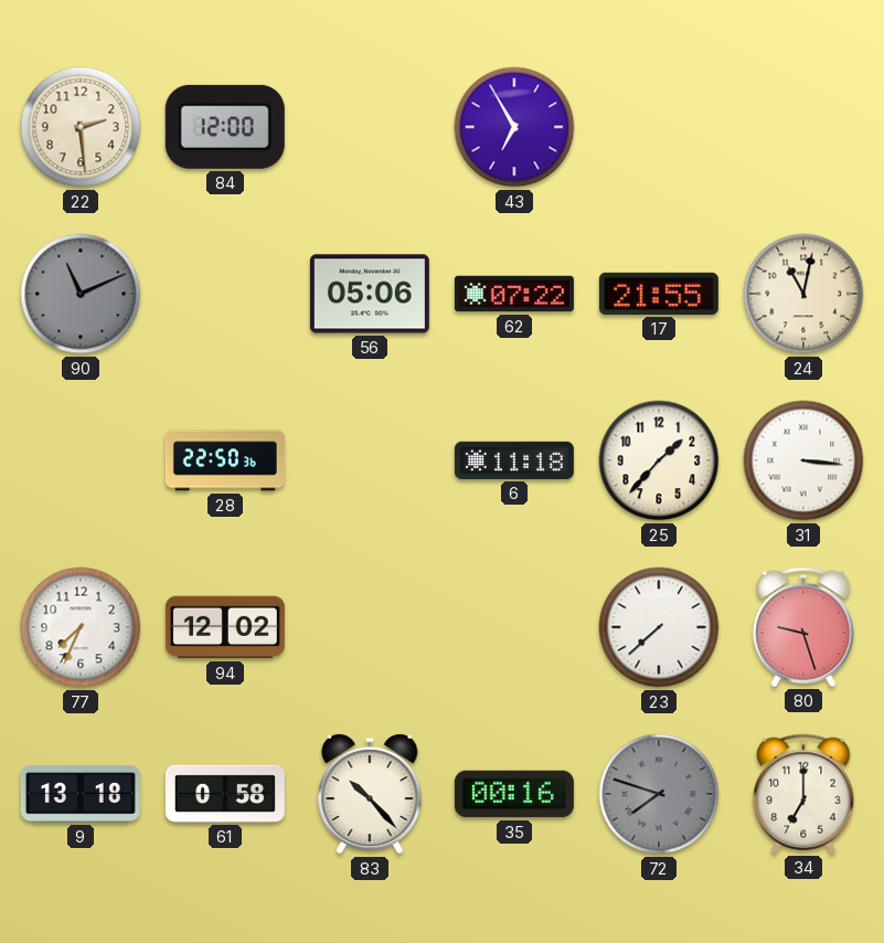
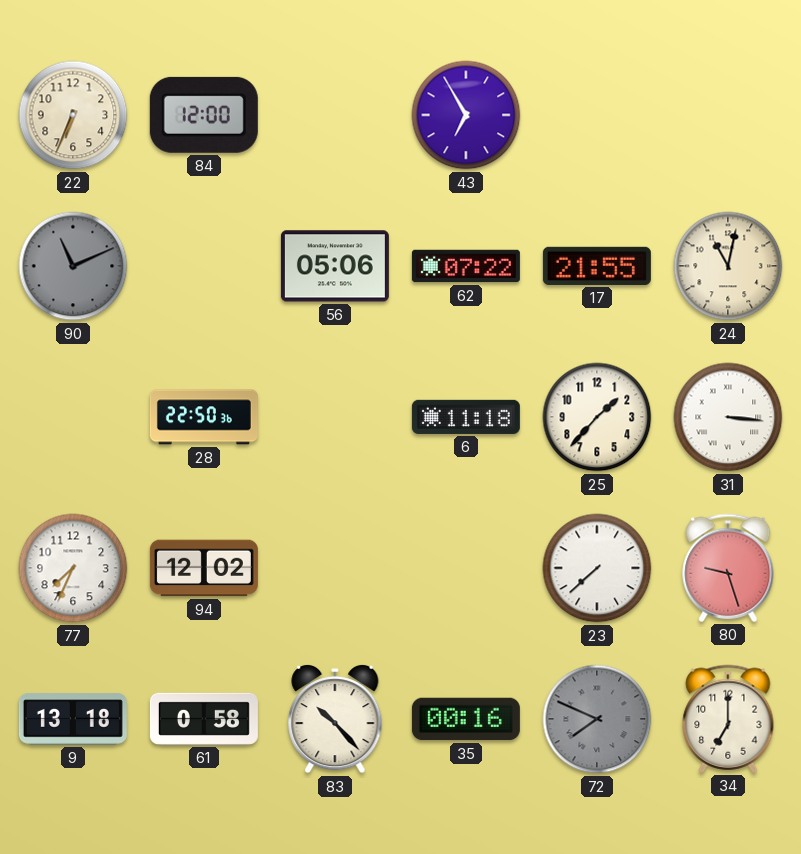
22: 2:29 -> 6:34 (73, 115)
72: 7:48 -> 7:49 (597, 719)
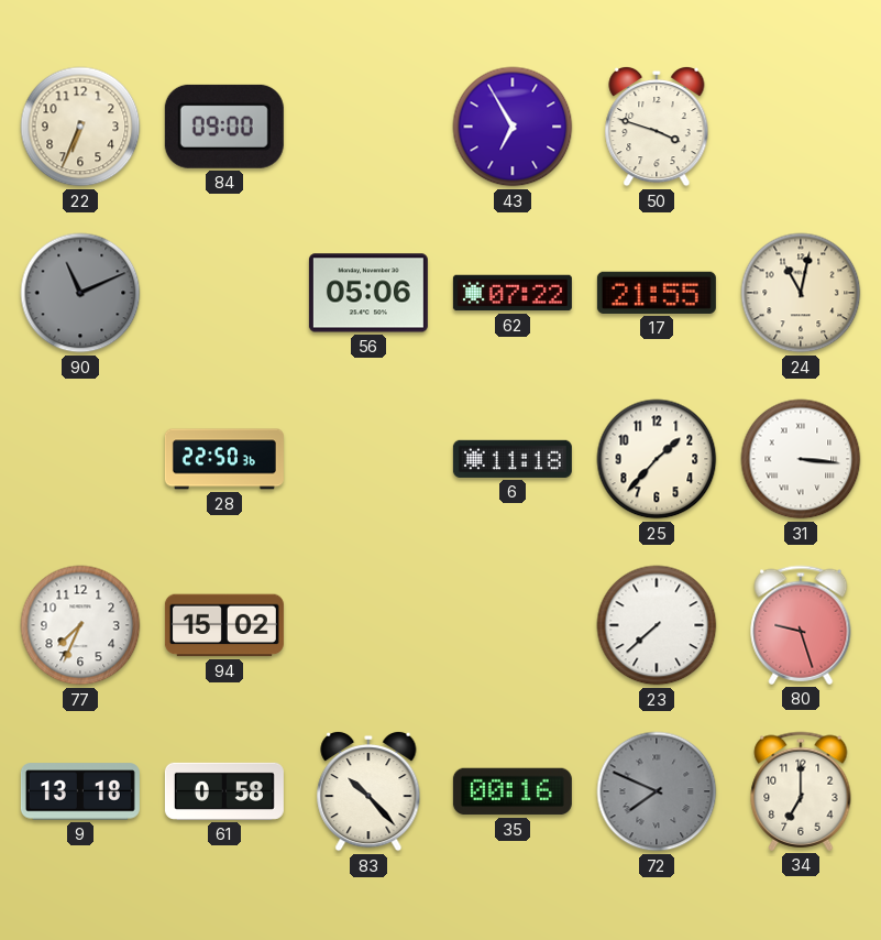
84: 12:00 -> 09:00 (224, 127)
50: none -> 3:48 (657, 127)
94: 12:02 -> 15:02 (224, 625)
